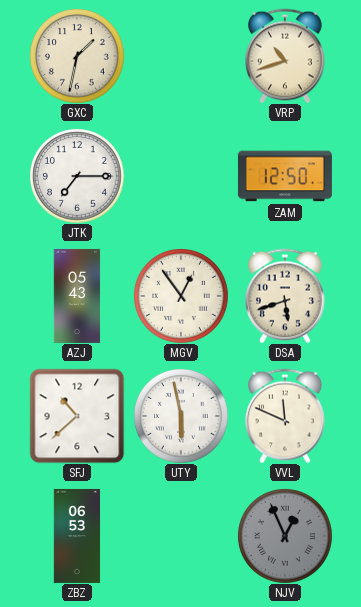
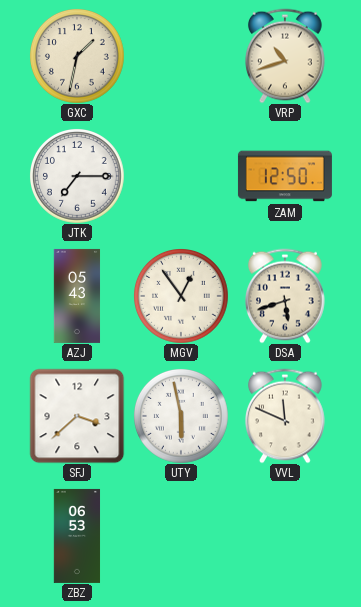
SFJ: 10:38 -> 3:38 (77, 416)
NJV: 12:56 -> none (285, 536)
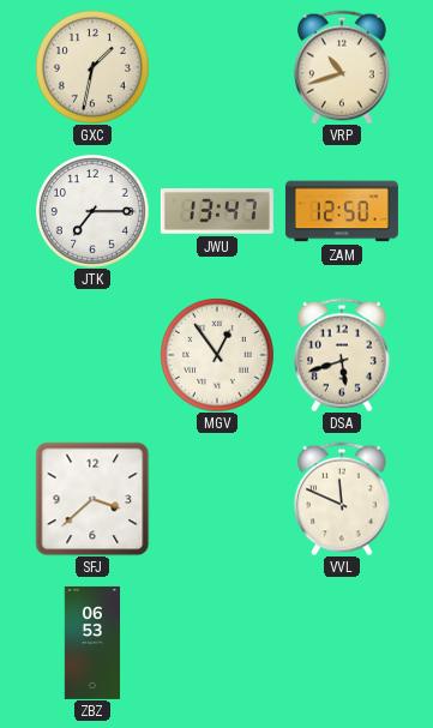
JWU: none -> 13:47 (217, 212)
AZJ: 05:43 -> none (77, 296)
UTY: 5:58 -> none (181, 416)
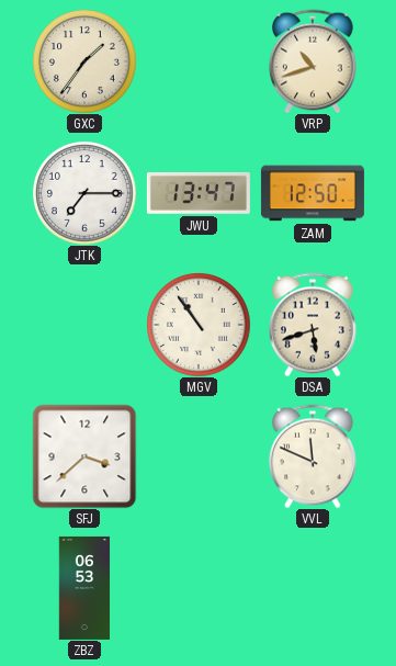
GXC: 1:32 -> 1:36 (84, 61)
MGV: 12:54 -> 10:54 (199, 325)
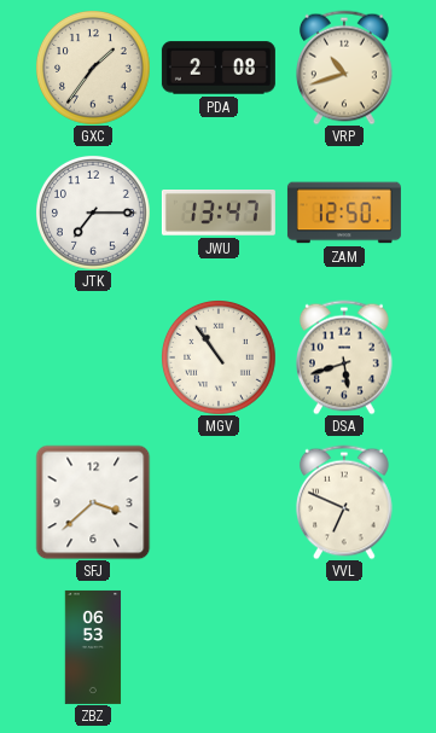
PDA: none -> 2:08 (219, 68)
VVL: 11:49 -> 6:49 (345, 502)
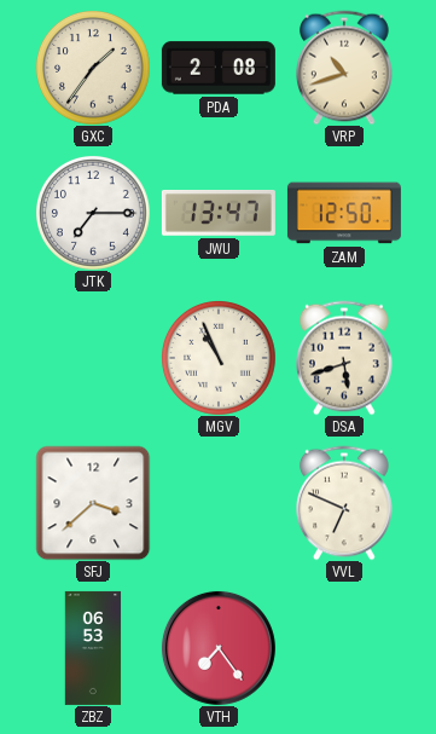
MGV: 10:54 -> 10:56 (219, 358)
VTH: none -> 7:24 (219, 648)
